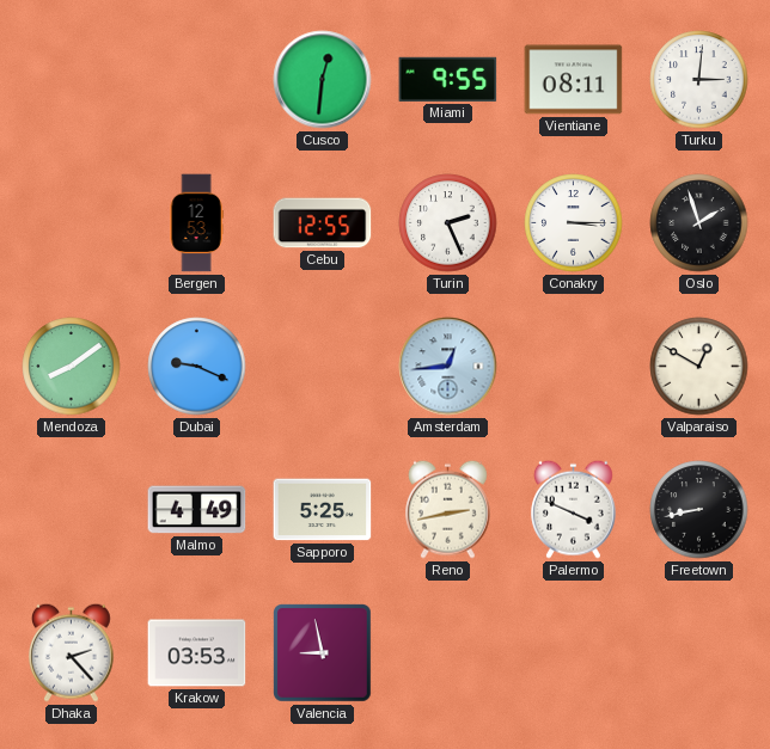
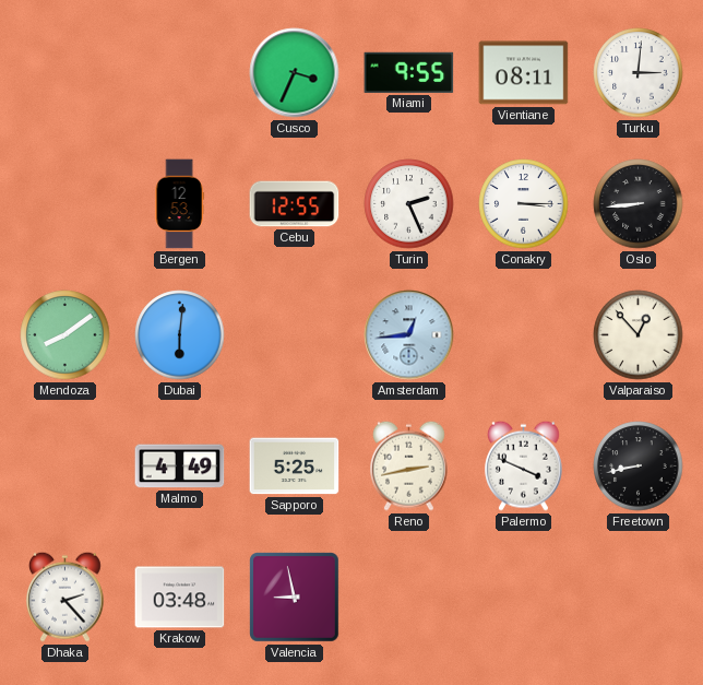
Cusco: 12:31 -> 3:34 (295, 73)
Oslo: 1:57 -> 8:44 (639, 204)
Dubai: 9:19 -> 6:01 (180, 335)
Valparaiso: 12:50 -> 12:53 (639, 335)
Krakow: 03:53 -> 03:48 (180, 598)
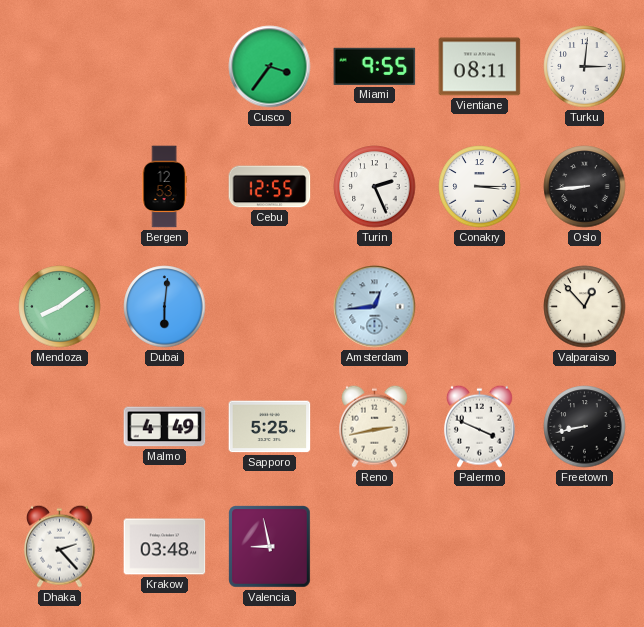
Cusco: 3:34 -> 3:36 (270, 67)
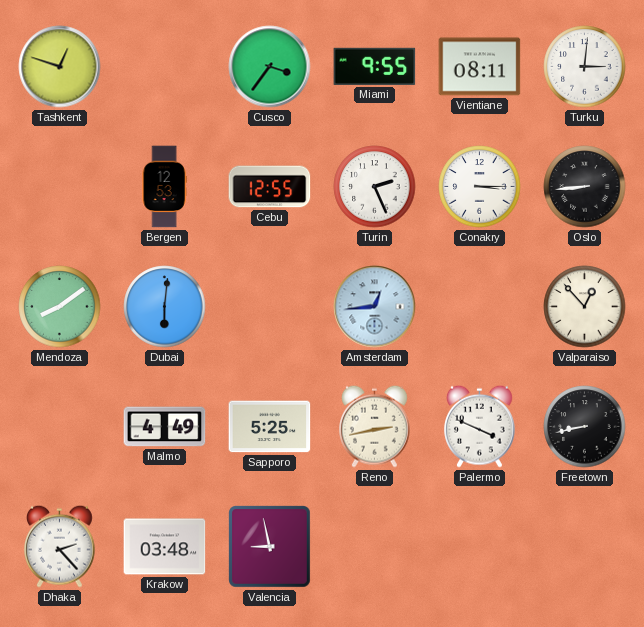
Tashkent: none -> 12:48 (60, 67)
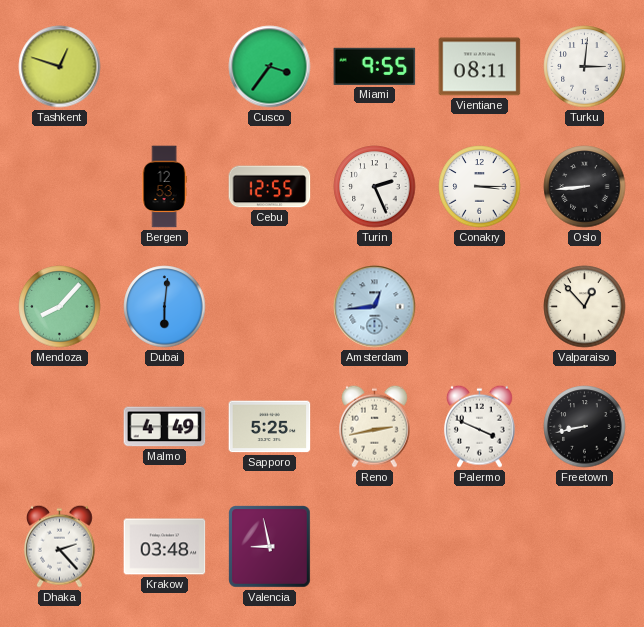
Mendoza: 8:09 -> 8:07 (60, 307)
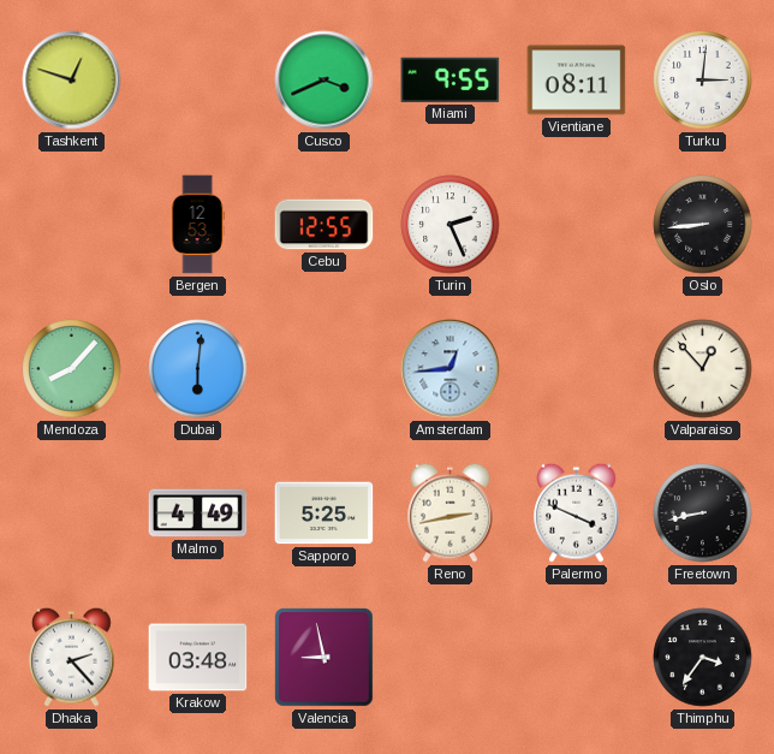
Cusco: 3:36 -> 3:41 (325, 81)
Conakry: 3:15 -> none (480, 187)
Thimphu: none -> 3:36 (703, 658)
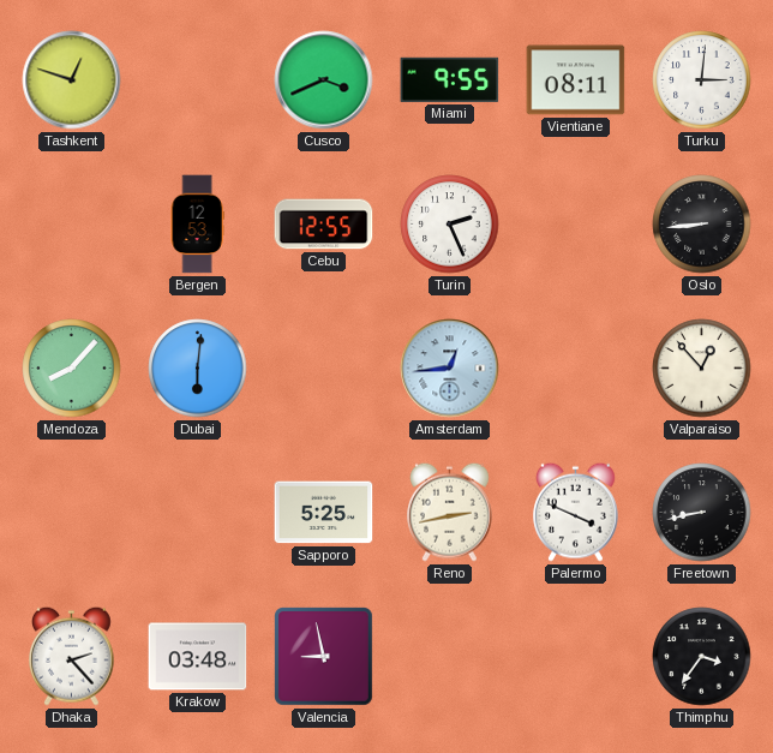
Malmo: 4:49 -> none (198, 513)
